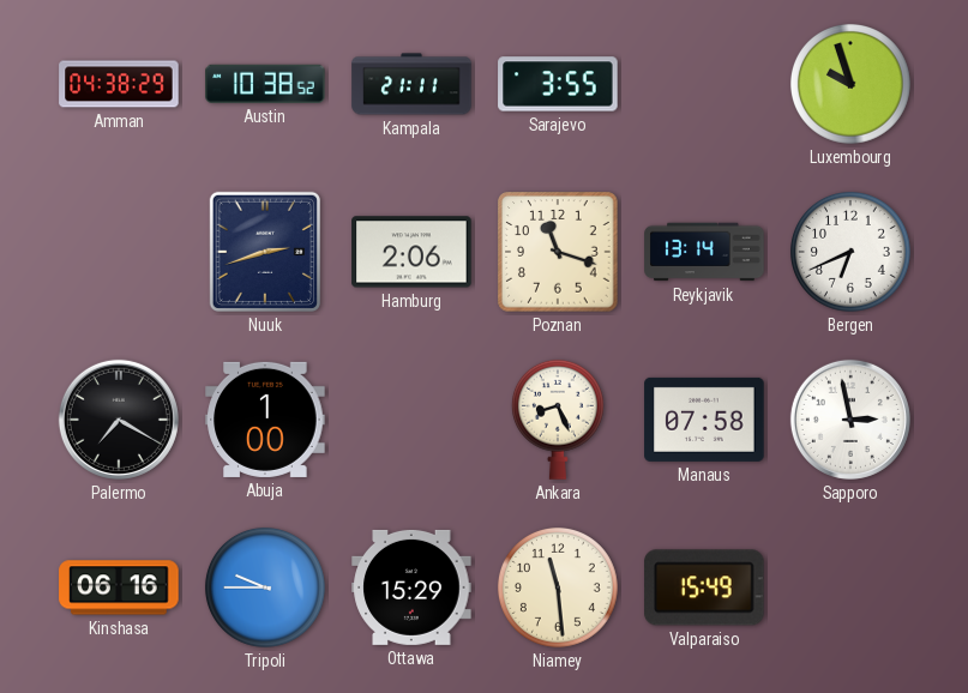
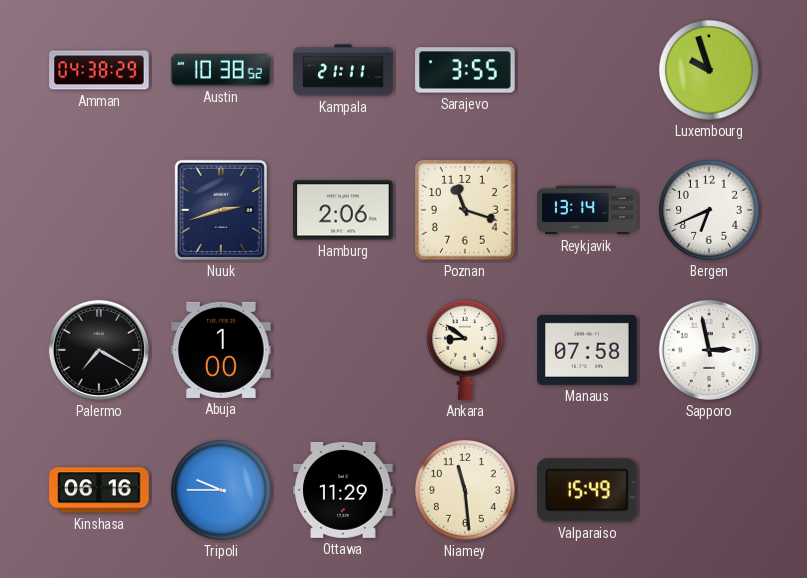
Ankara: 8:26 -> 8:51 (465, 350)
Ottawa: 15:29 -> 11:29 (343, 490)
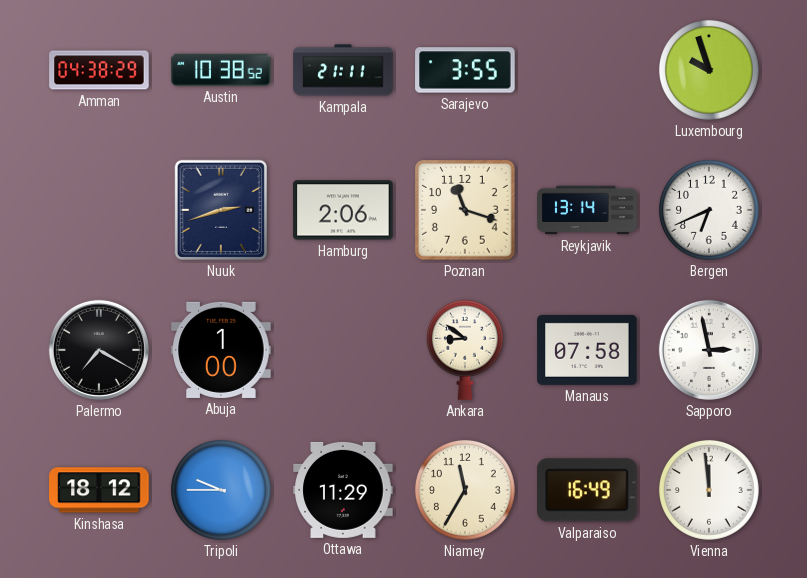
Kinshasa: 06:16 -> 18:12 (99, 490)
Niamey: 11:29 -> 11:35 (465, 490)
Valparaiso: 15:49 -> 16:49 (587, 490)
Vienna: none -> 11:59 (709, 490)
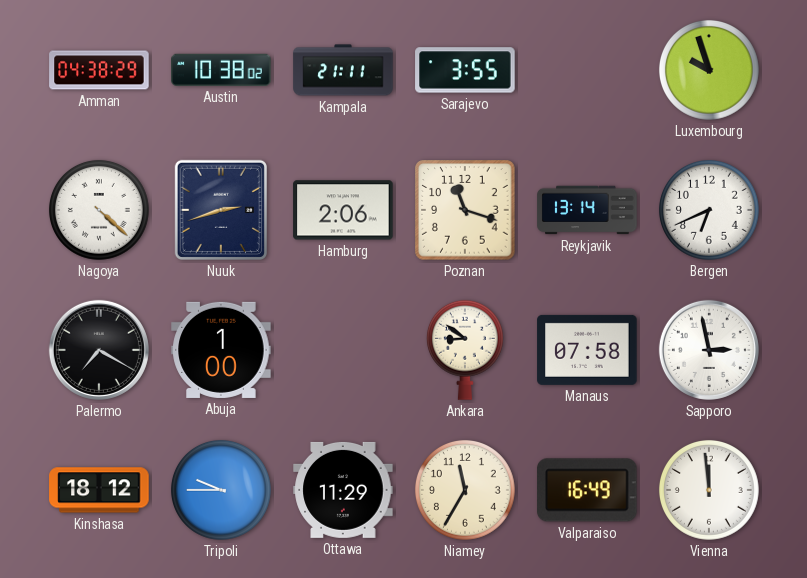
Austin: 10:38:52 -> 10:38:02 (221, 70)
Nagoya: none -> 4:22 (99, 210)
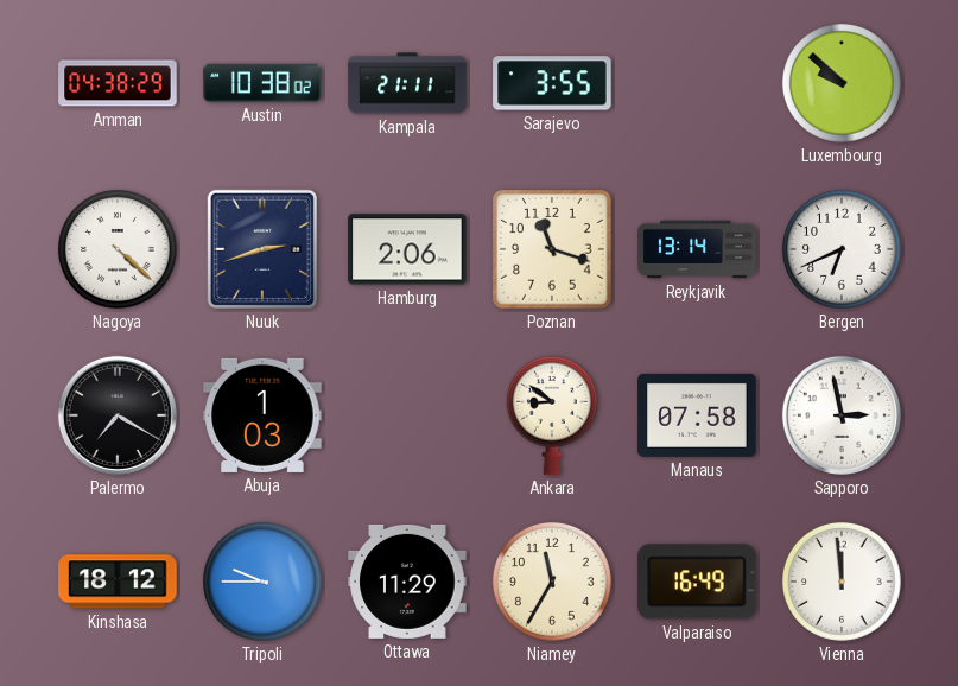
Luxembourg: 9:57 -> 9:52 (842, 83)
Abuja: 1:00 -> 1:03 (262, 415)
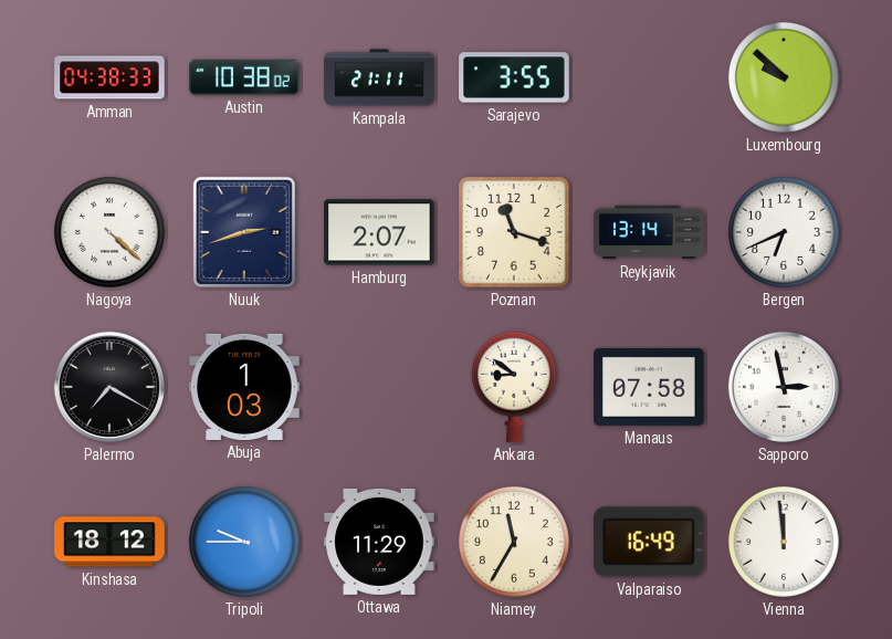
Amman: 04:38:29 -> 04:38:33 (109, 77)
Hamburg: 2:06 -> 2:07 (379, 232)
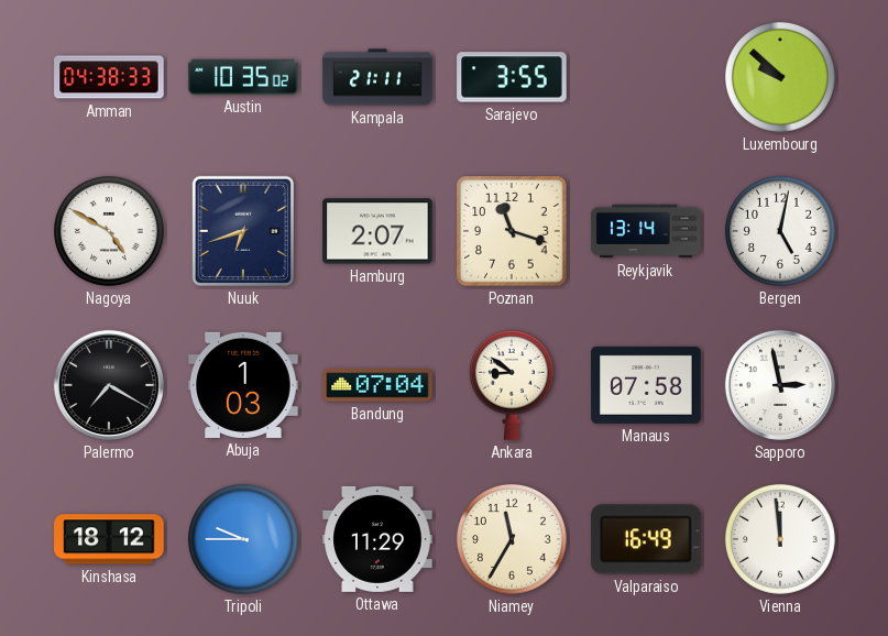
Austin: 10:38 -> 10:35 (243, 77)
Nagoya: 4:22 -> 4:50 (109, 231)
Nuuk: 2:42 -> 6:42 (243, 231)
Bergen: 6:41 -> 5:02 (780, 231)
Bandung: none -> 07:04 (377, 385)
